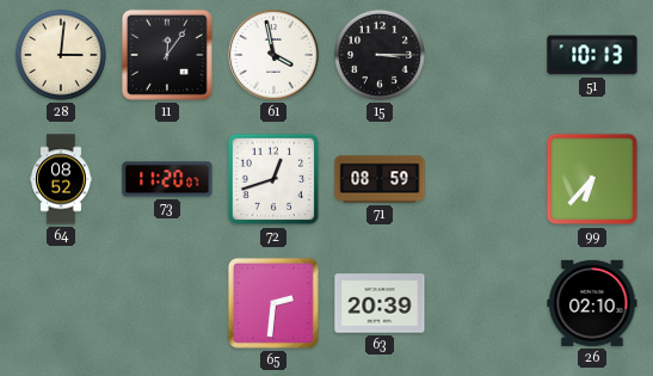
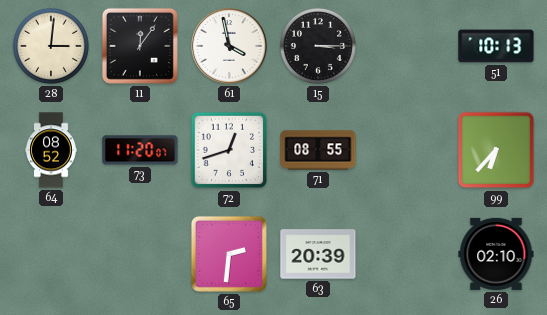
71: 08:59 -> 08:55 (318, 150)
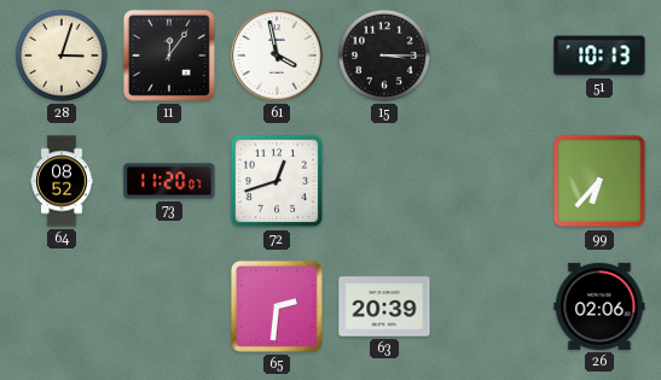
28: 3:01 -> 3:03 (62, 55)
71: 08:55 -> none (318, 150)
26: 02:10 -> 02:06 (599, 306)
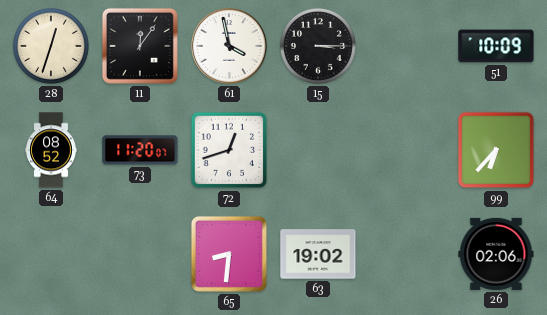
28: 3:03 -> 12:33 (51, 46)
51: 10:13 -> 10:09 (496, 46)
65: 2:31 -> 8:31 (229, 254)
63: 20:39 -> 19:02 (318, 254)
